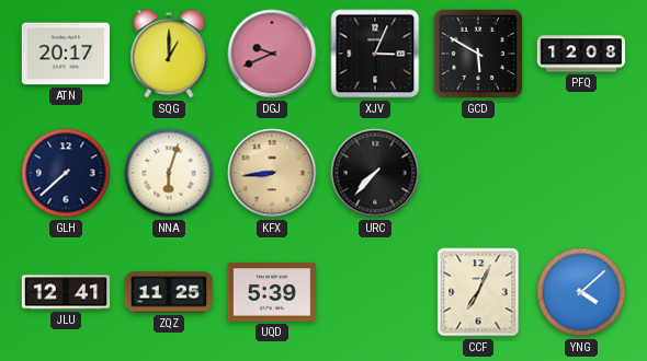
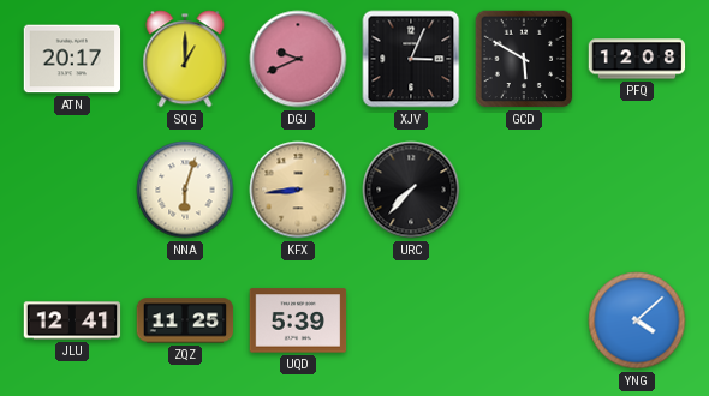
GLH: 7:38 -> none (66, 173)
CCF: 7:04 -> none (478, 292)
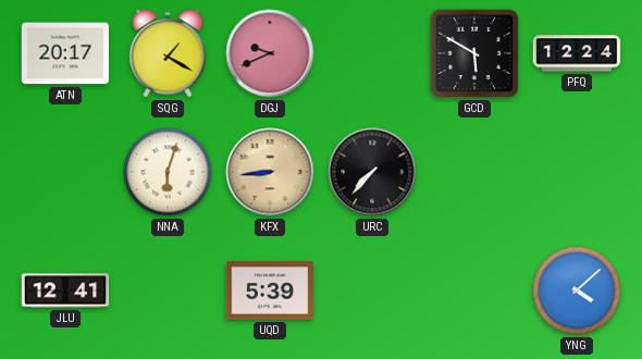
SQG: 1:00 -> 1:20 (168, 53)
XJV: 3:04 -> none (411, 59)
PFQ: 12:08 -> 12:24 (577, 53)
ZQZ: 11:25 -> none (185, 320)
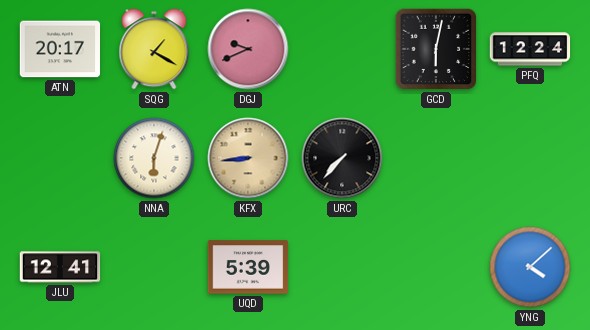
GCD: 5:50 -> 6:02 (436, 49)
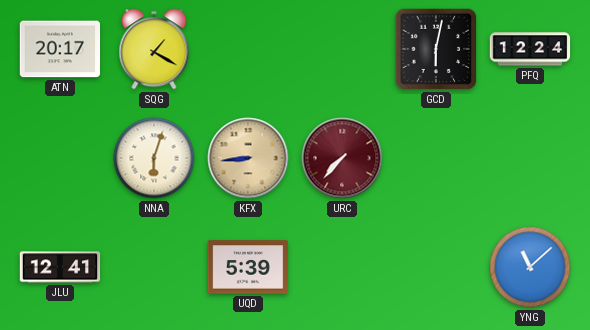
DGJ: 9:41 -> none (248, 49)
URC dial: black -> burgundy (342, 158)
YNG: 4:08 -> 11:08 (530, 267)
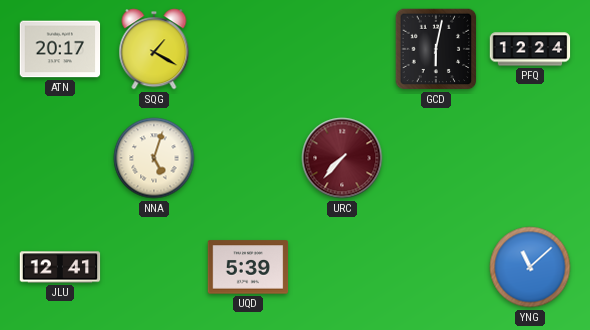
NNA: 6:03 -> 5:03 (154, 158)
KFX: 8:44 -> none (248, 158)
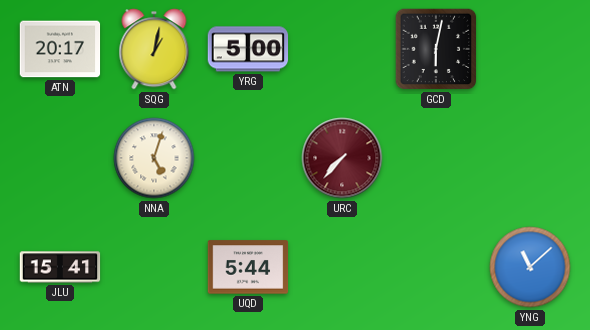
SQG: 1:20 -> 1:02 (154, 49)
YRG: none -> 5:00 (248, 49)
PFQ: 12:24 -> none (530, 49)
JLU: 12:41 -> 15:41 (60, 267)
UQD: 5:39 -> 5:44 (248, 267)
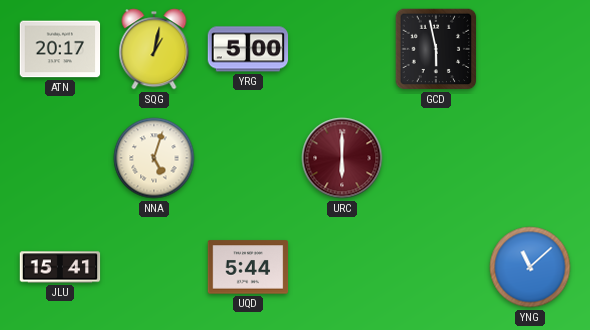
GCD: 6:02 -> 5:58 (436, 49)
URC: 7:37 -> 6:00 (342, 158)
